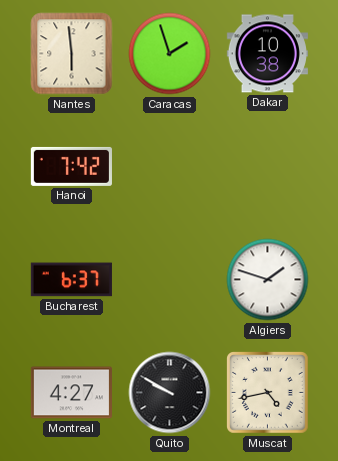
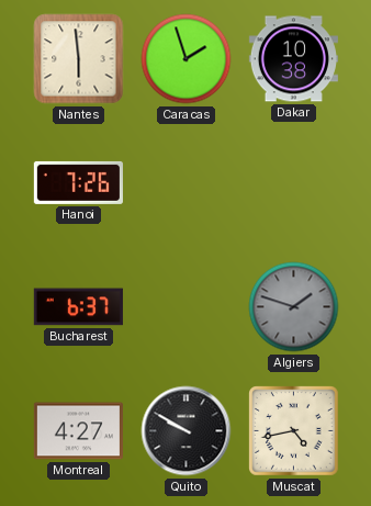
Hanoi: 7:42 -> 7:26 (78, 182)
Algiers dial: white -> grey (294, 307)
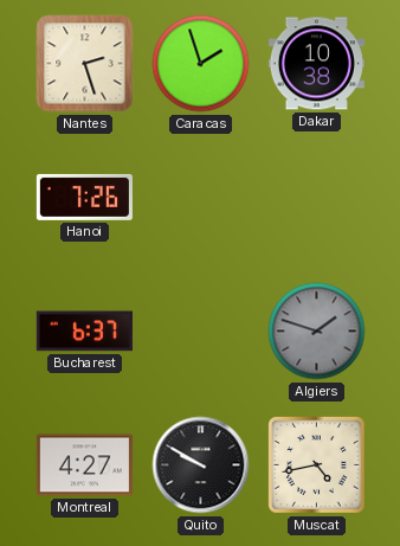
Nantes: 5:59 -> 2:27 (85, 64)
